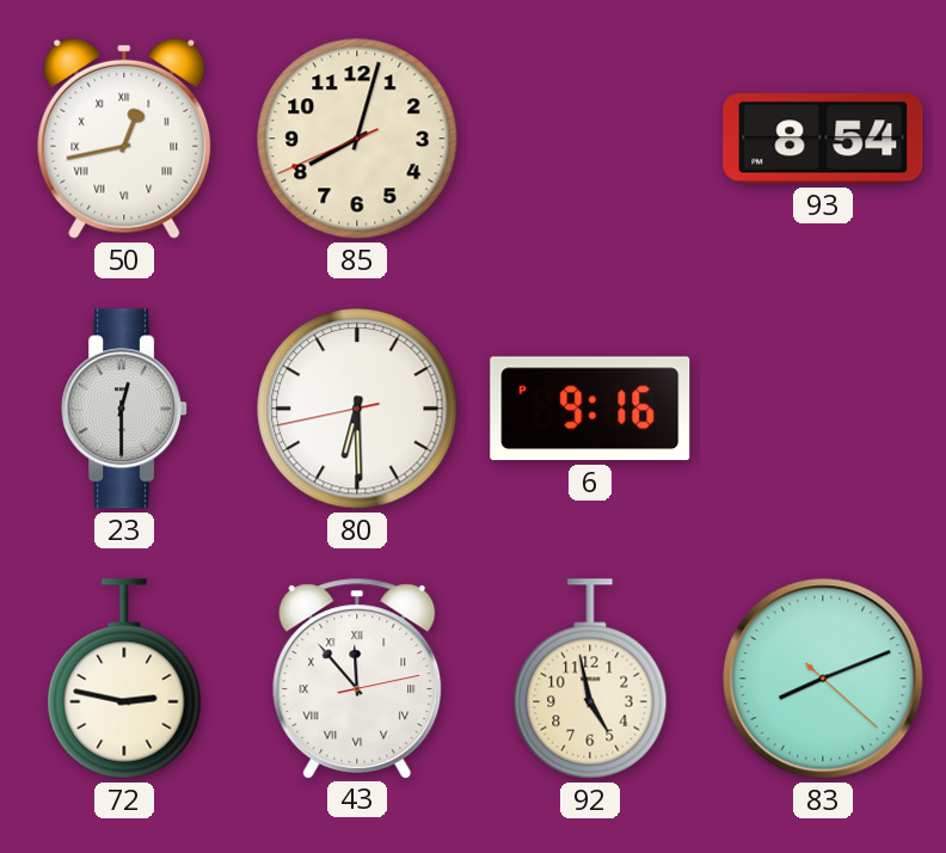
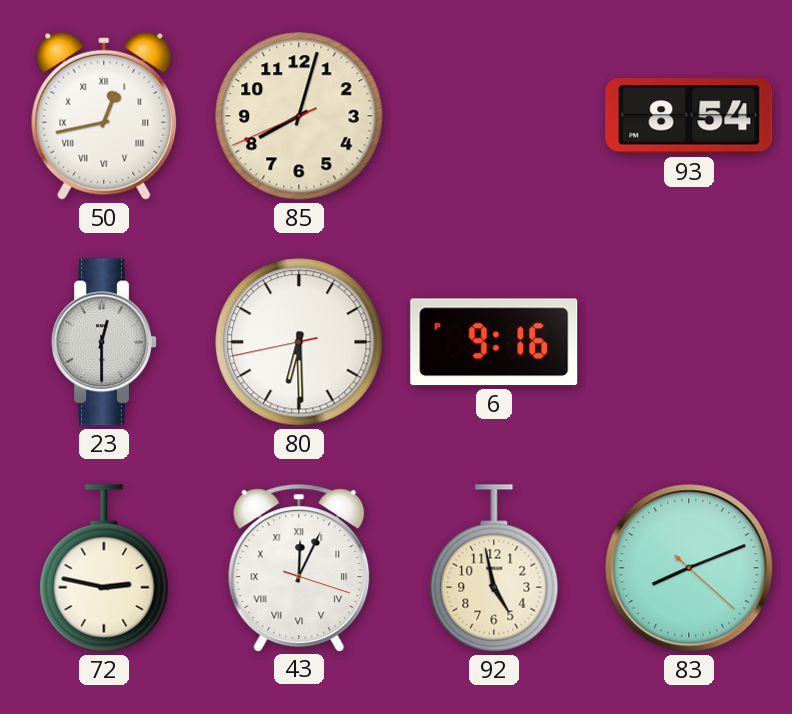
43: 11:53 -> 12:04 (299, 568)
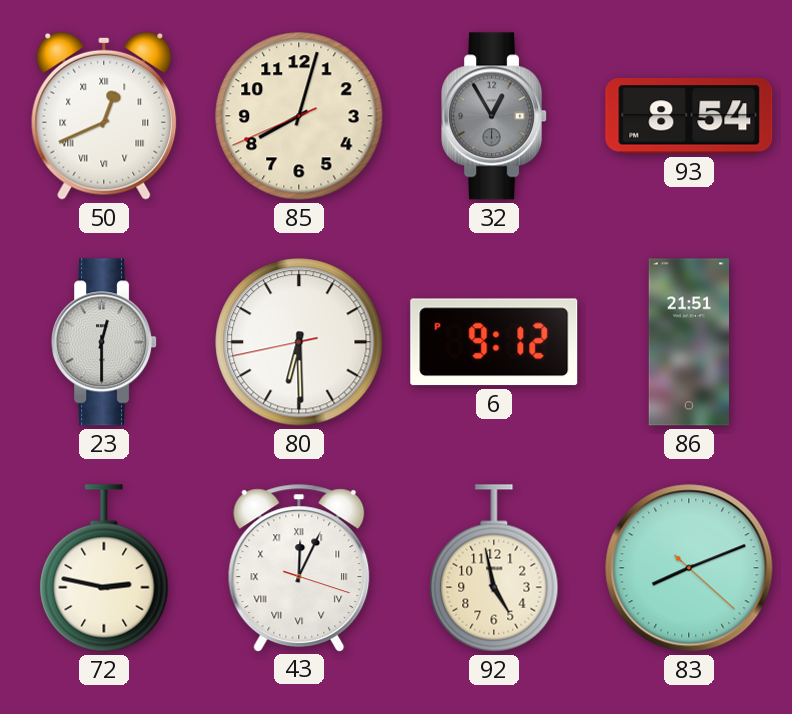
50: 12:43 -> 12:41 (104, 116)
32: none -> 12:55 (495, 116)
6: 9:16 -> 9:12 (494, 342)
86: none -> 21:51 (688, 342)
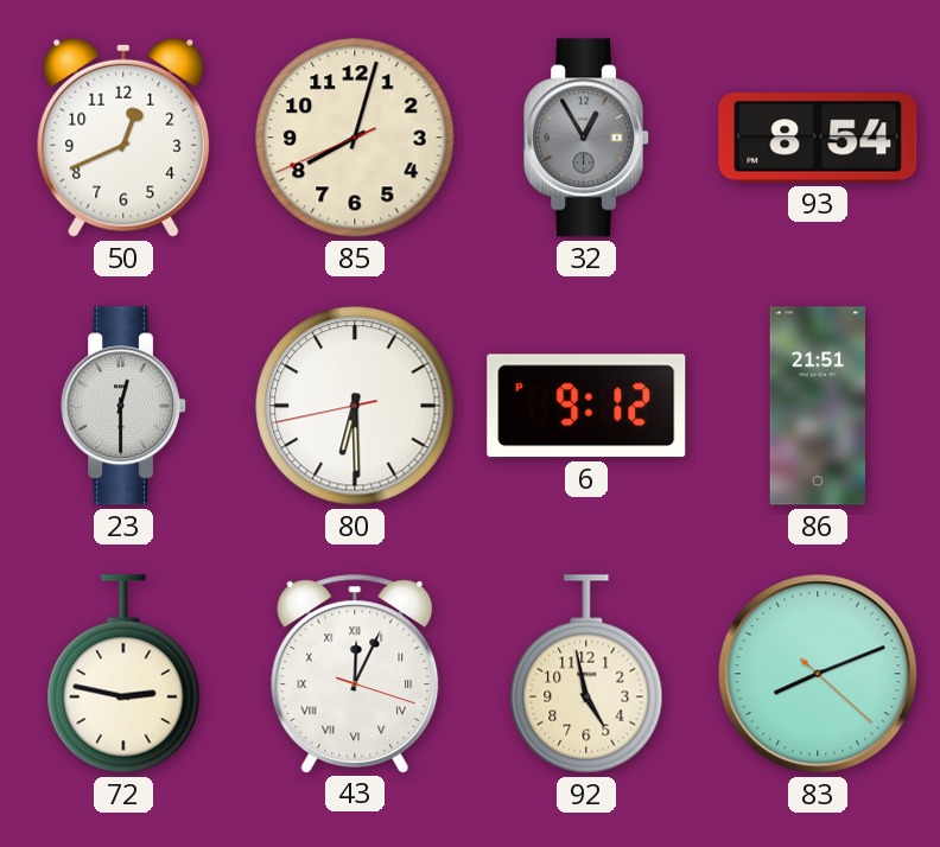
50 numerals: Roman -> Arabic (123, 138)
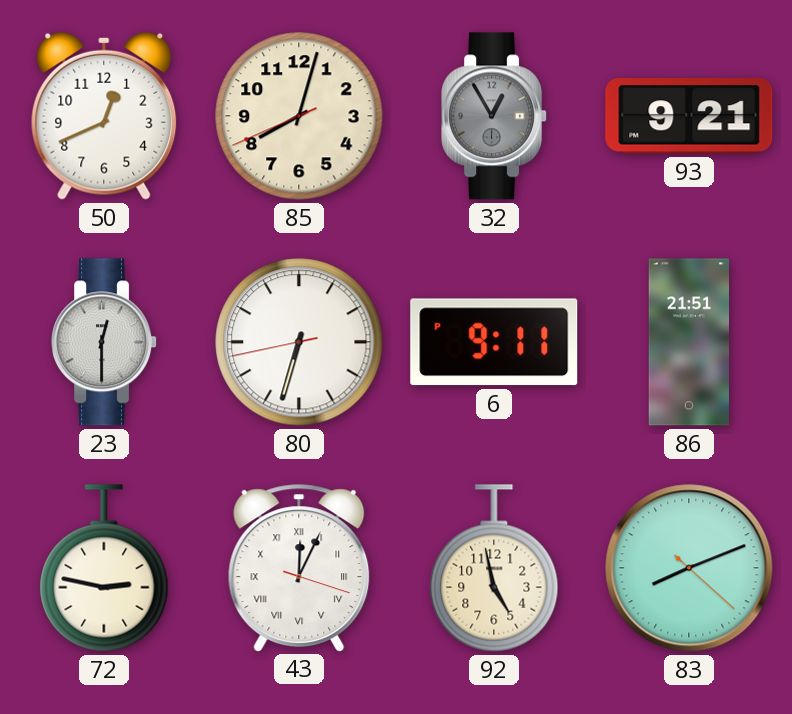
93: 8:54 -> 9:21 (689, 116)
80: 6:29 -> 6:32 (299, 342)
6: 9:12 -> 9:11 (494, 342)
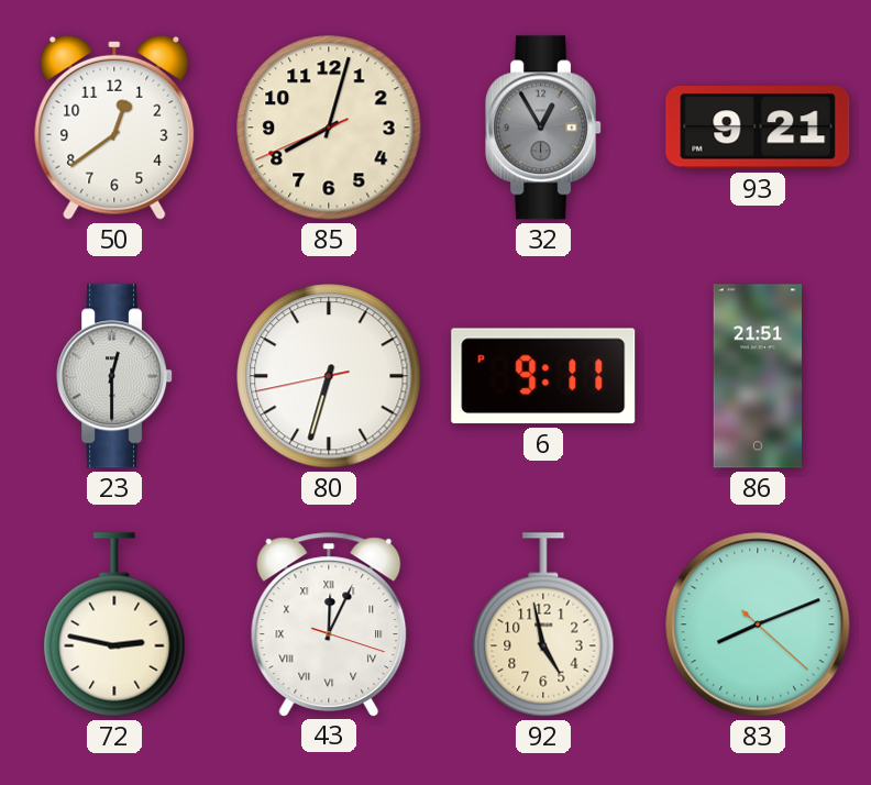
50: 12:41 -> 12:39 (114, 128)
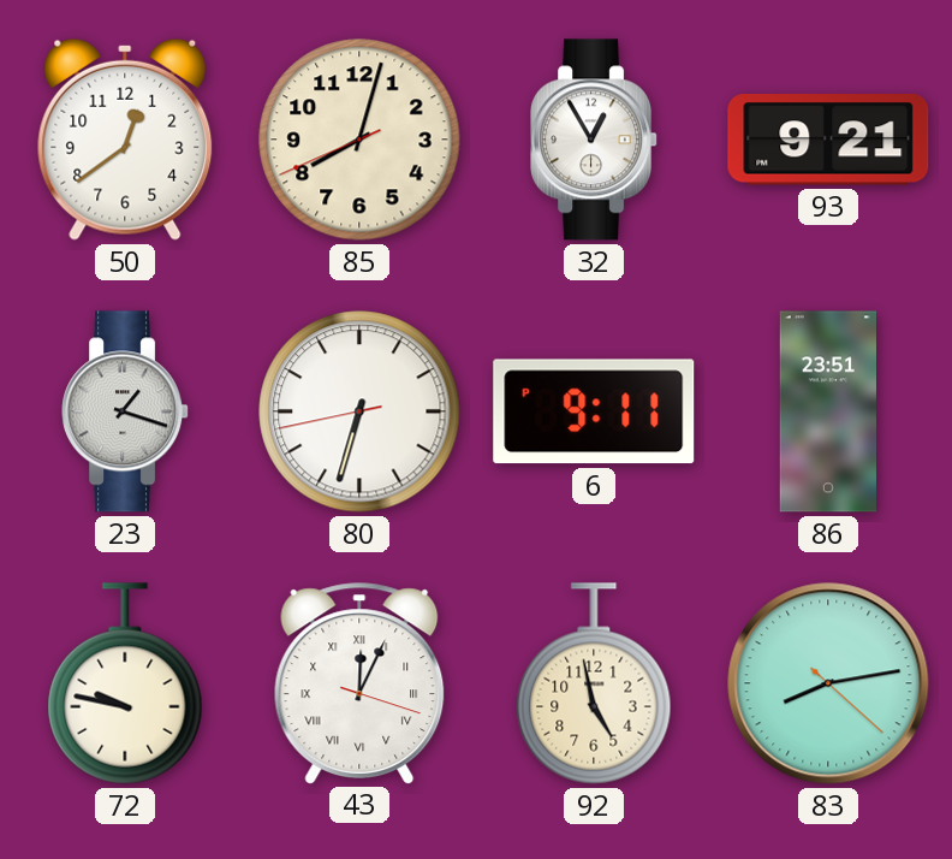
32 dial: grey -> white (595, 140)
23: 12:30 -> 1:18 (126, 411)
86: 21:51 -> 23:51 (827, 411)
72: 2:47 -> 9:47 (125, 683)
83: 8:11 -> 8:13 (828, 683)
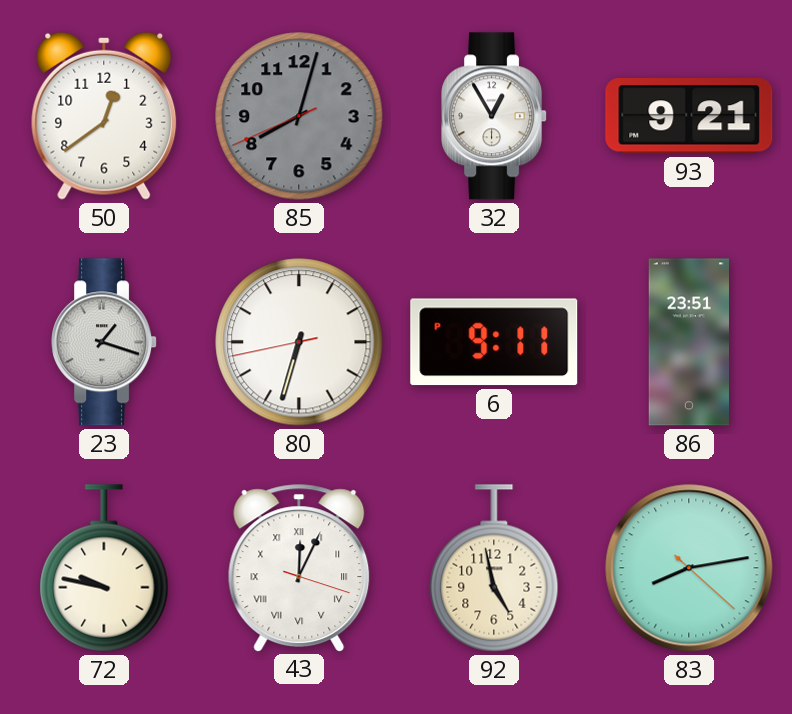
85 dial: cream -> grey (299, 116)
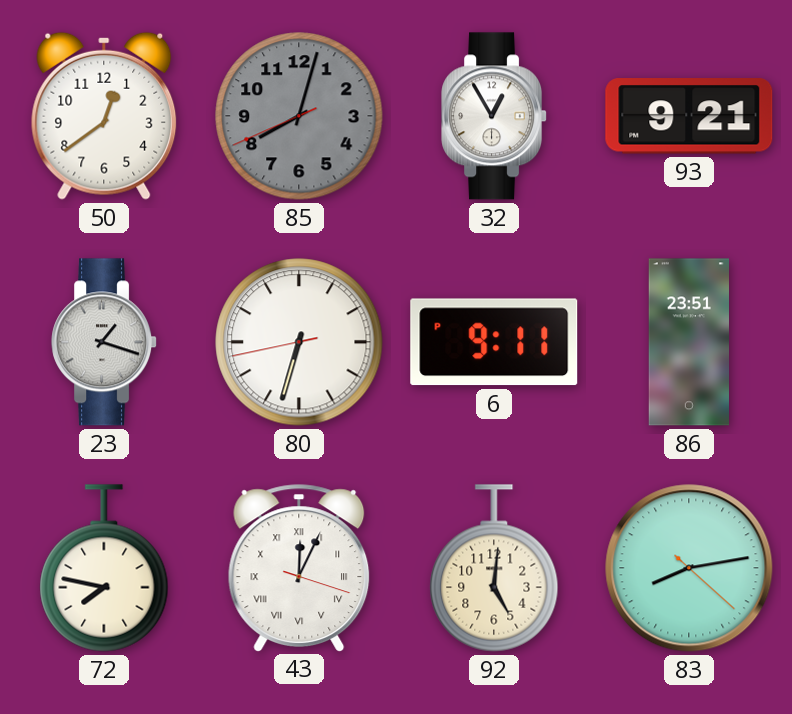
72: 9:47 -> 7:47 (104, 568)
92: 4:58 -> 5:01 (494, 568)
